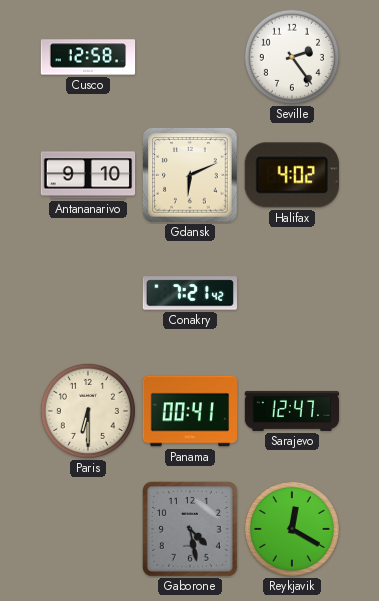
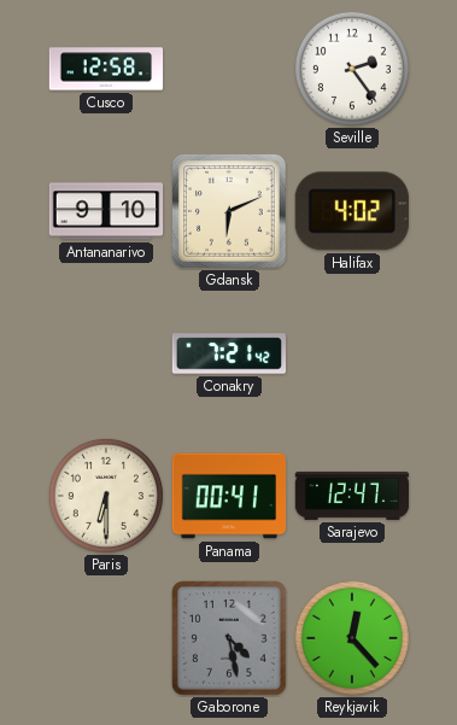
Reykjavik: 12:20 -> 12:23 (352, 638)
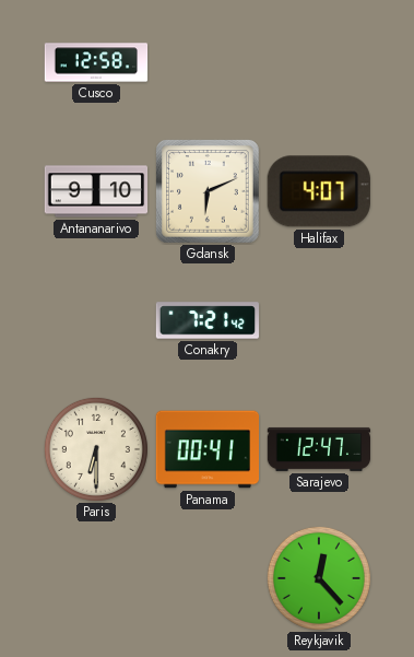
Seville: 2:24 -> none (352, 69)
Halifax: 4:02 -> 4:07 (319, 191)
Gaborone: 4:28 -> none (229, 638)
